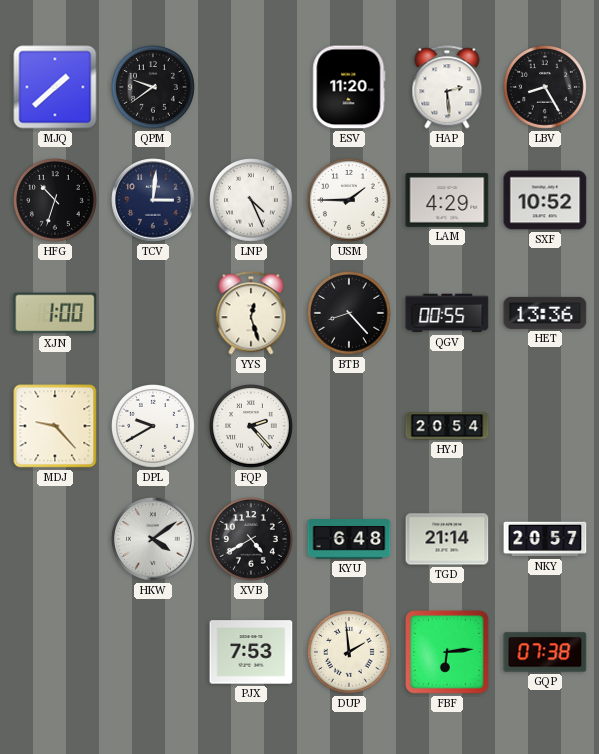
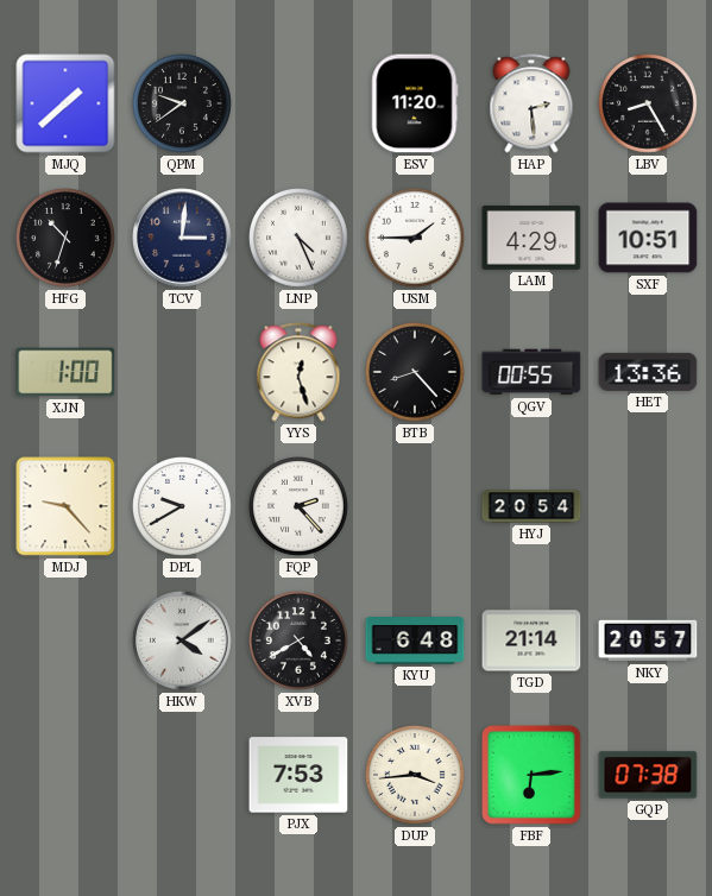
SXF: 10:52 -> 10:51 (648, 238)
DUP: 1:59 -> 3:44 (416, 776)
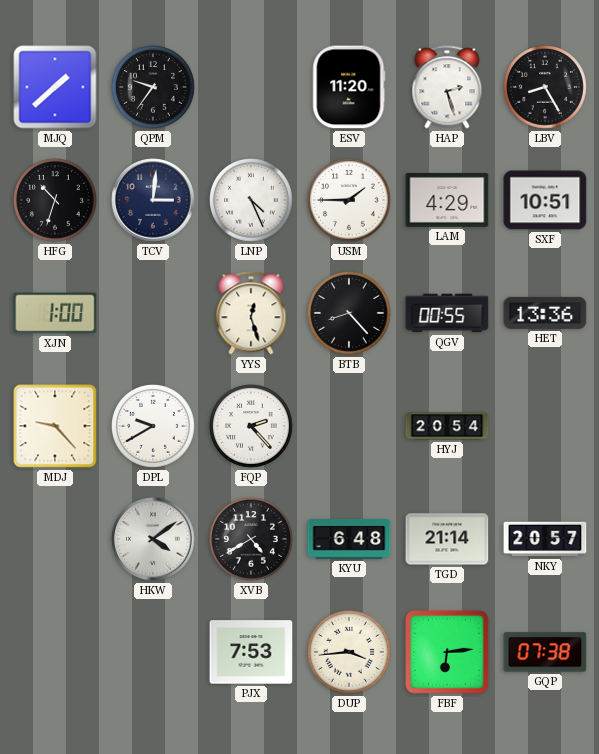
QPM: 9:39 -> 9:36 (154, 88)
HAP: 2:29 -> 2:27 (447, 87)
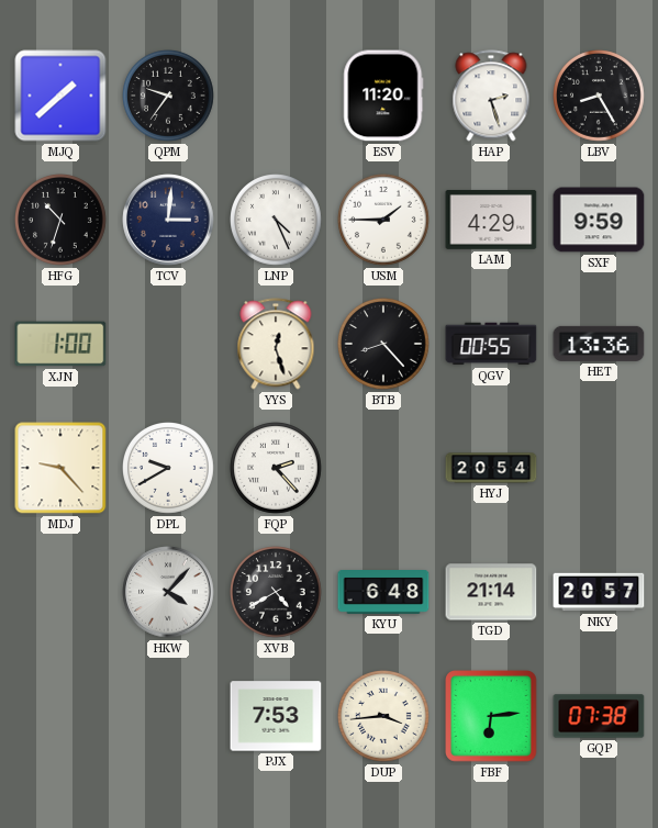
SXF: 10:51 -> 9:59 (599, 220)
HKW: 4:09 -> 4:07 (168, 592)
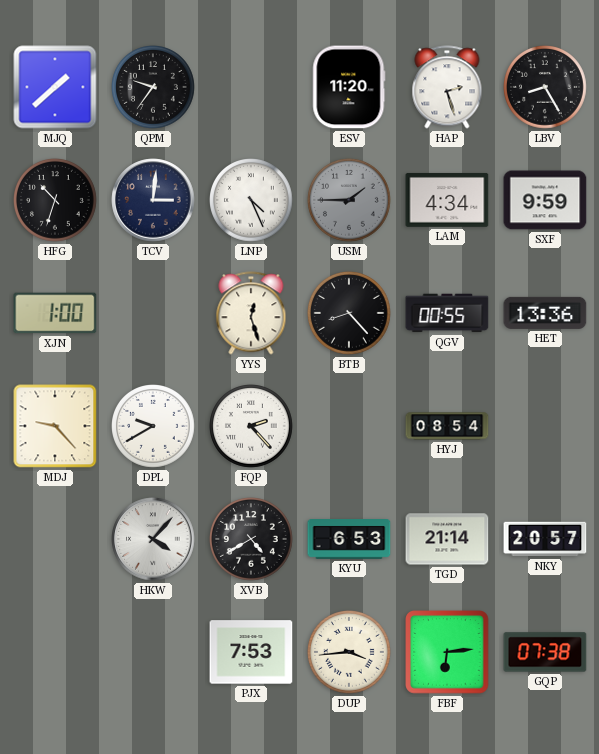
USM dial: white -> grey (350, 201)
LAM: 4:29 -> 4:34 (447, 200)
HYJ: 20:54 -> 08:54 (447, 426)
KYU: 6:48 -> 6:53 (349, 540)
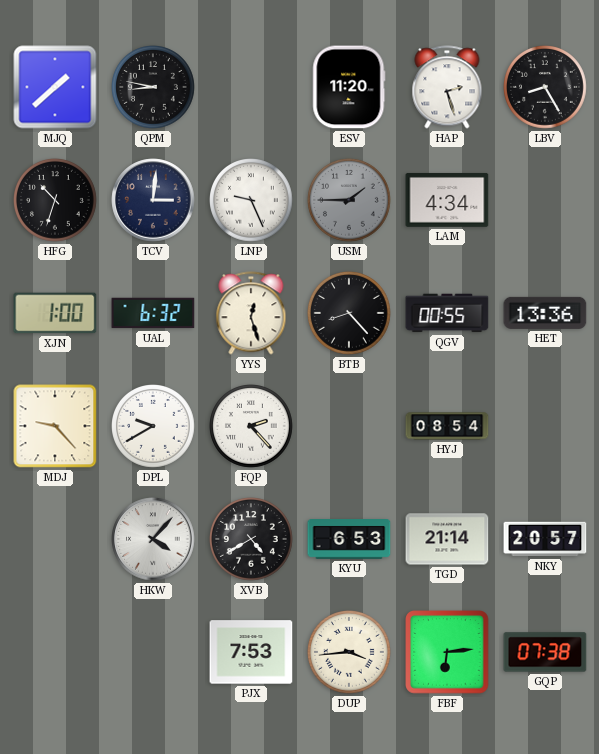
QPM: 9:36 -> 8:47 (154, 88)
LNP: 4:26 -> 9:26 (252, 201)
SXF: 9:59 -> none (545, 200)
UAL: none -> 6:32 (153, 313)
